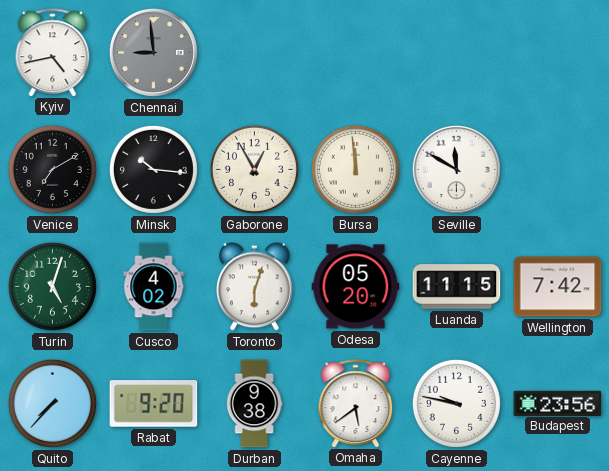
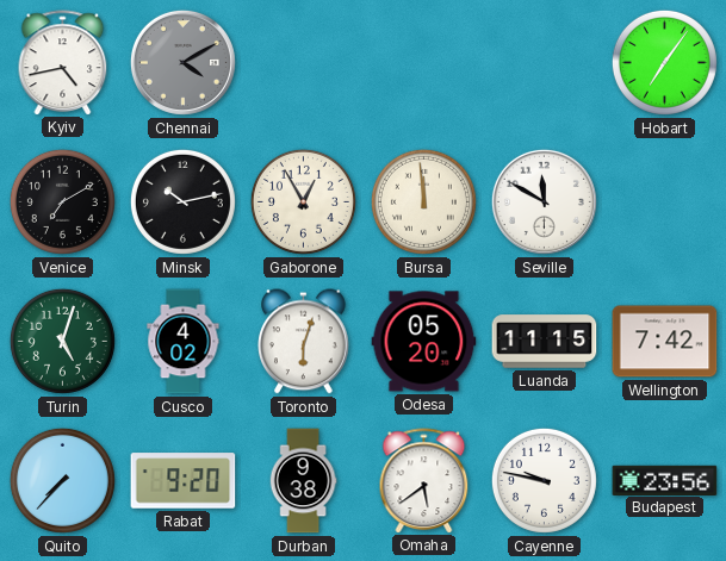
Chennai: 8:59 -> 4:10 (182, 62)
Hobart: none -> 7:06 (664, 62)
Minsk: 10:16 -> 10:13 (182, 201)
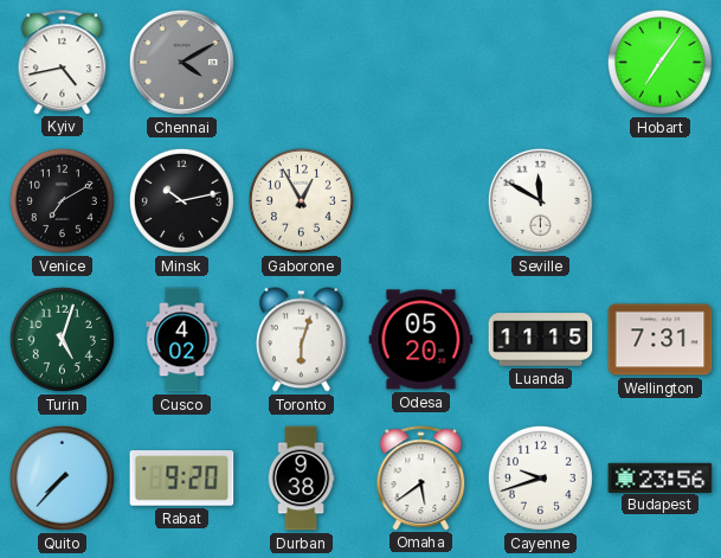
Bursa: 11:59 -> none (423, 201)
Wellington: 7:42 -> 7:31 (661, 340)
Cayenne: 9:47 -> 9:42 (540, 477)
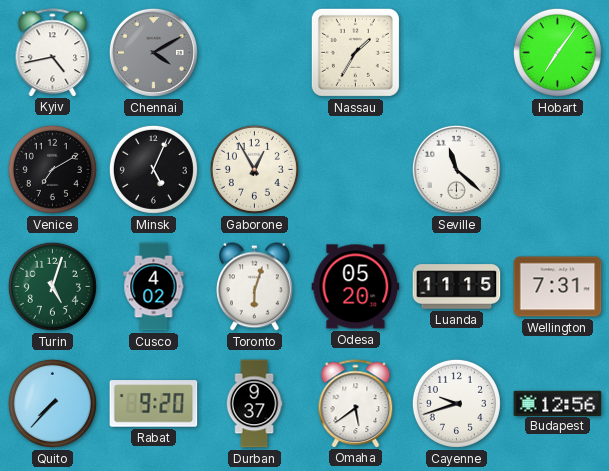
Nassau: none -> 1:35 (355, 52)
Minsk: 10:13 -> 5:04 (153, 169)
Seville: 11:50 -> 11:22 (456, 169)
Durban: 9:38 -> 9:37 (254, 404)
Budapest: 23:56 -> 12:56 (558, 403)
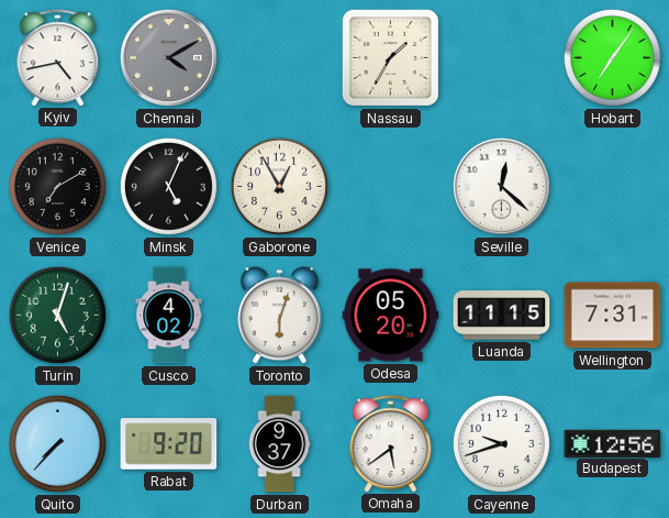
Seville: 11:22 -> 12:22 (501, 186)
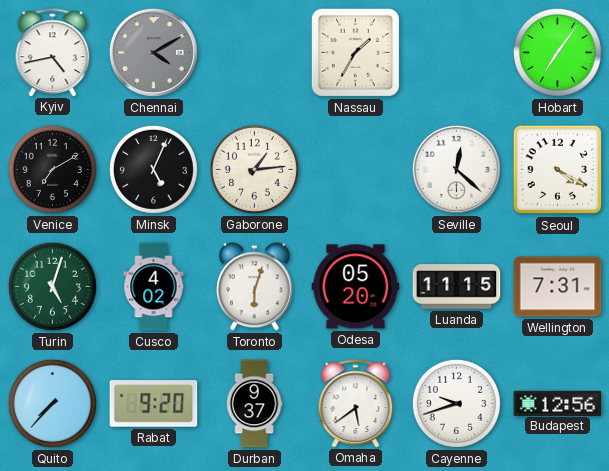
Gaborone: 12:55 -> 1:14 (254, 169)
Seoul: none -> 4:20 (558, 170)
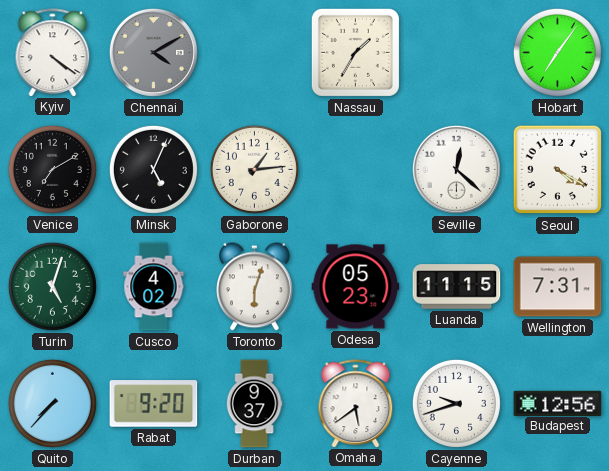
Kyiv: 4:43 -> 4:21 (53, 52)
Odesa: 05:20 -> 05:23 (356, 287)
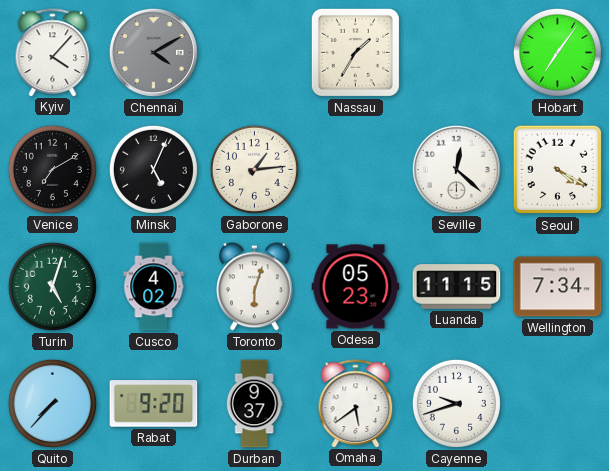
Kyiv: 4:21 -> 4:07 (53, 52)
Wellington: 7:31 -> 7:34 (558, 287)
Budapest: 12:56 -> none (558, 403)
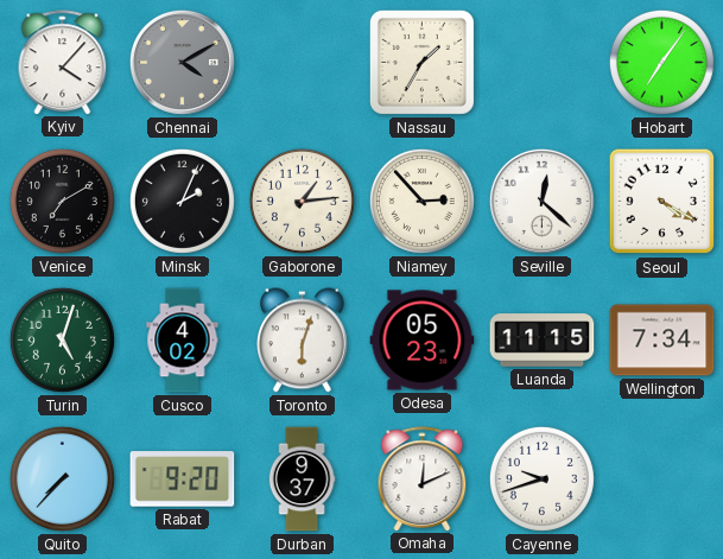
Minsk: 5:04 -> 2:04 (182, 201)
Niamey: none -> 2:53 (421, 201)
Omaha: 5:39 -> 12:11 (423, 478)
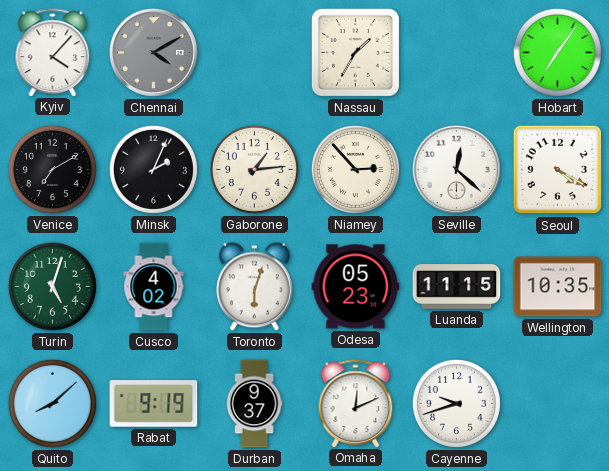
Wellington: 7:34 -> 10:35 (558, 287)
Quito: 7:37 -> 8:08 (52, 403)
Rabat: 9:20 -> 9:19 (154, 404)
